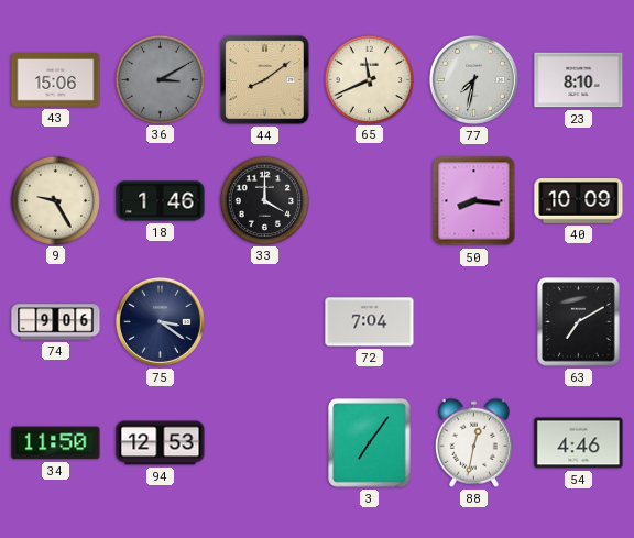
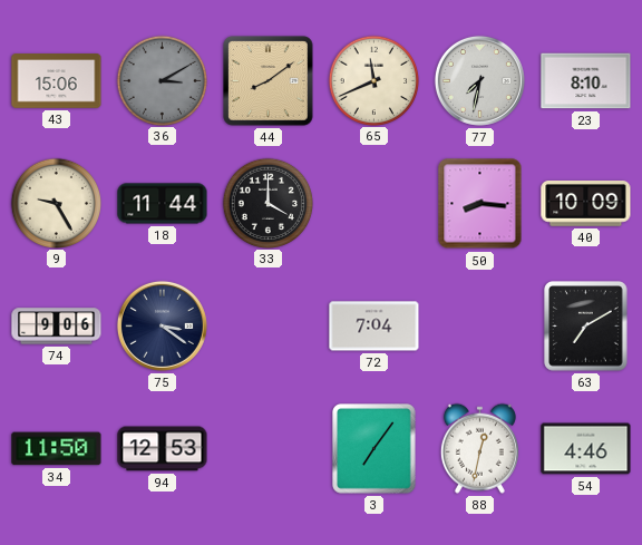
18: 1:46 -> 11:44 (163, 204)
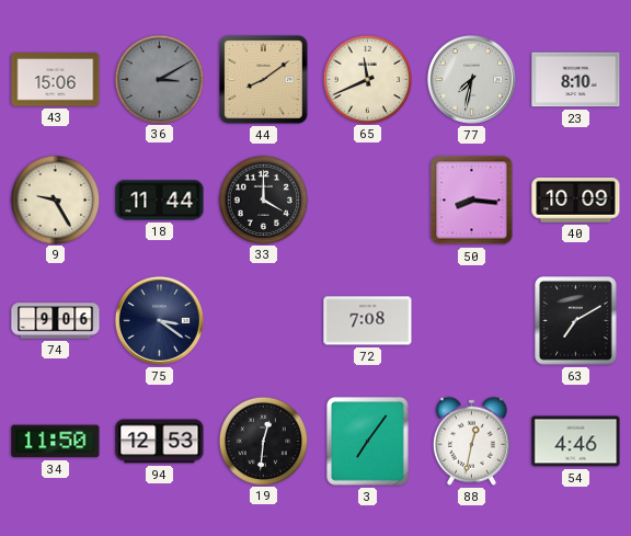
72: 7:04 -> 7:08 (368, 321)
19: none -> 12:31 (263, 441)
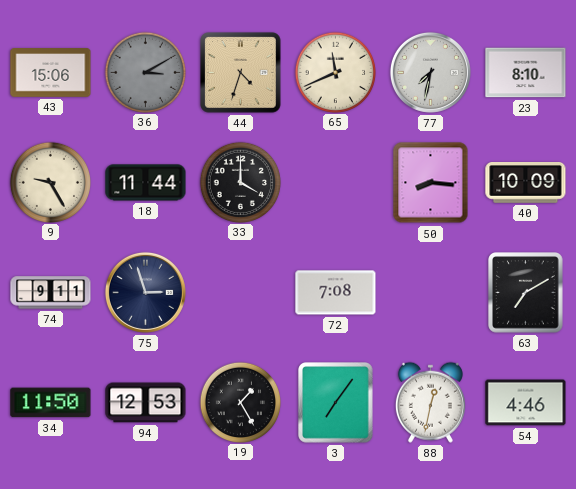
44: 8:09 -> 4:33 (241, 73)
74: 9:06 -> 9:11 (51, 293)
75: 3:21 -> 2:57 (145, 292)
19: 12:31 -> 1:25 (240, 402)
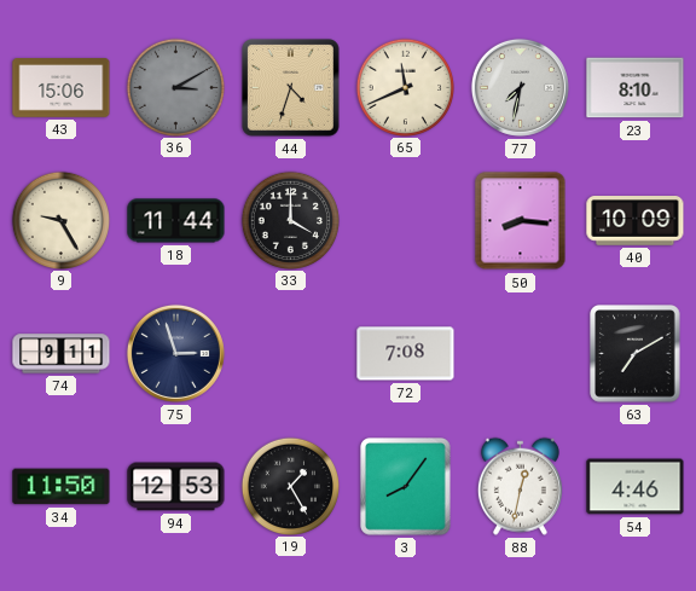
3: 7:06 -> 8:06 (406, 487)
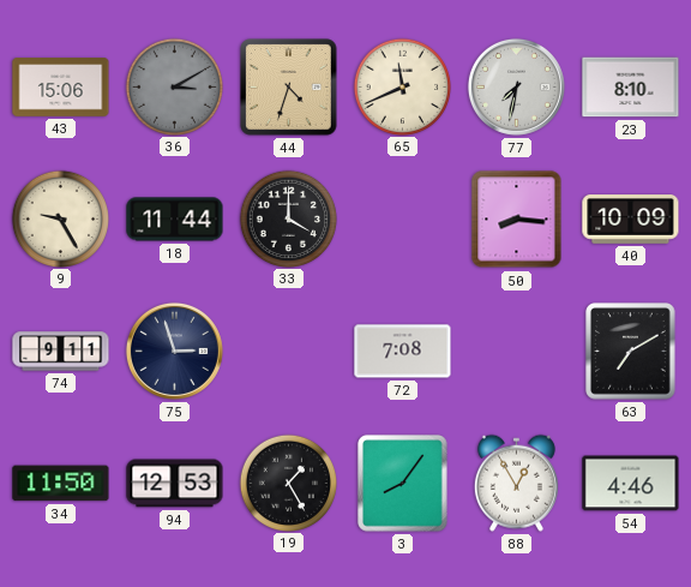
88: 12:32 -> 12:55 (516, 483)
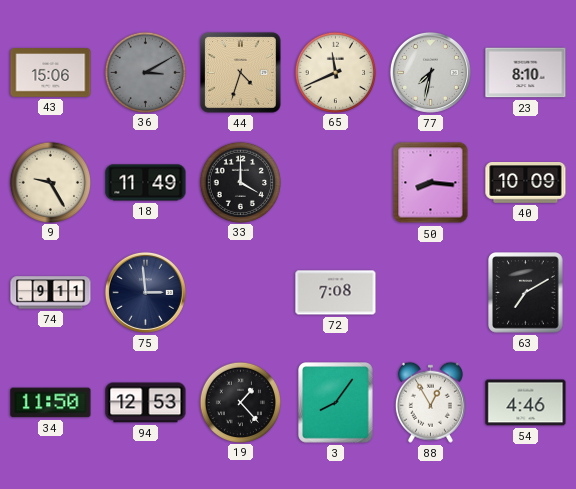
18: 11:44 -> 11:49 (146, 183)
75: 2:57 -> 2:59 (145, 292)
19: 1:25 -> 1:23 (240, 402)
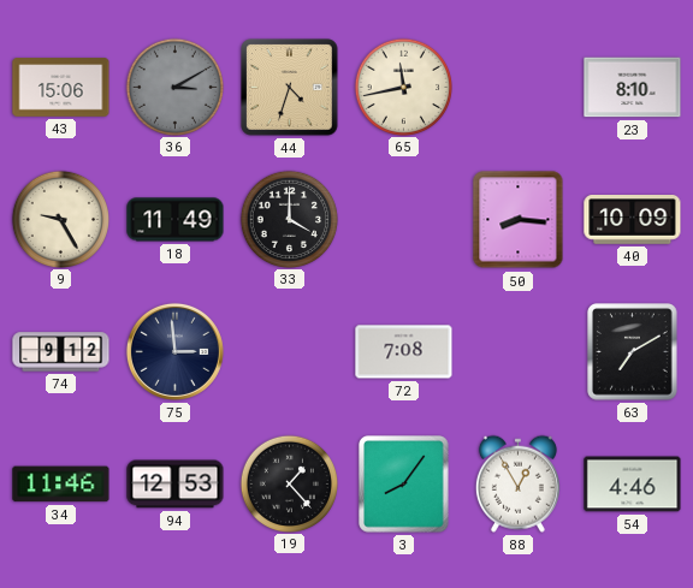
65: 11:41 -> 11:43 (403, 87)
77: 7:32 -> none (430, 72)
74: 9:11 -> 9:12 (61, 352)
34: 11:50 -> 11:46 (61, 485)
